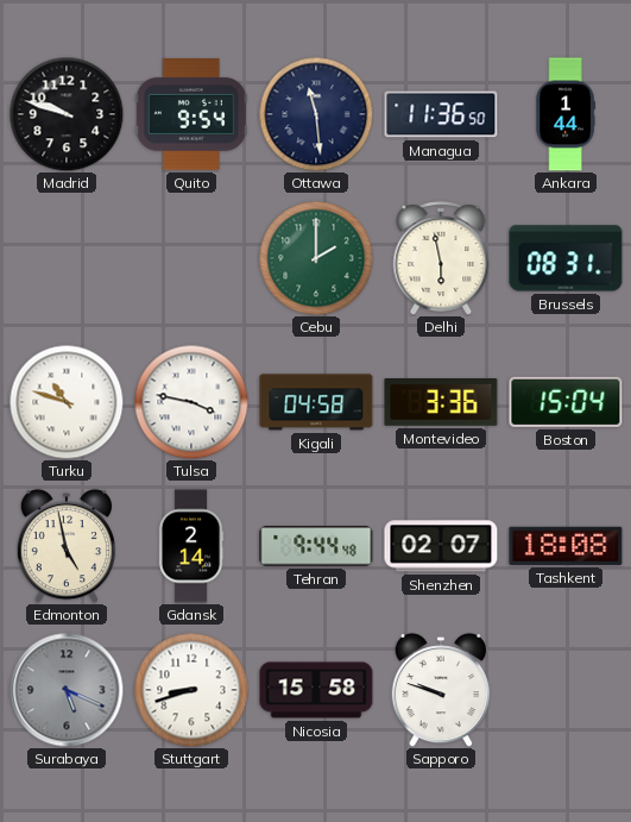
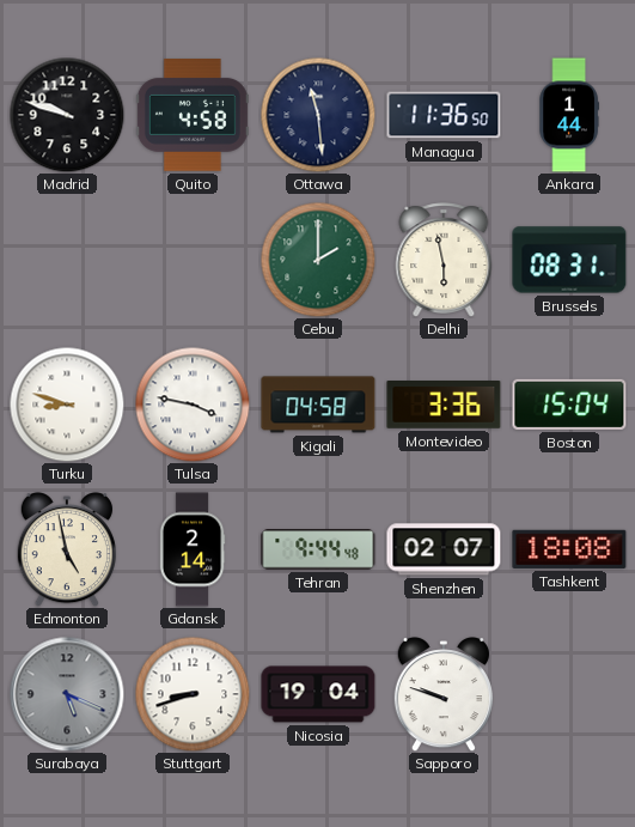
Quito: 9:54 -> 4:58 (193, 115)
Turku: 10:48 -> 8:48 (67, 405)
Nicosia: 15:58 -> 19:04 (318, 694)
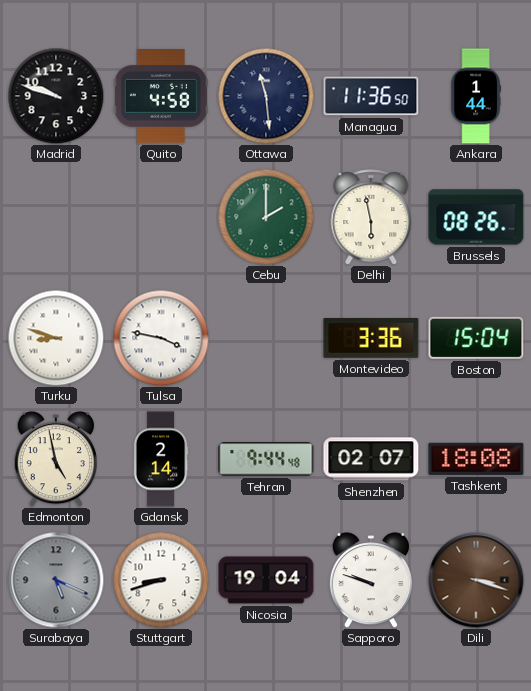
Brussels: 08:31 -> 08:26 (476, 217)
Kigali: 04:58 -> none (318, 405)
Dili: none -> 3:18 (476, 580)
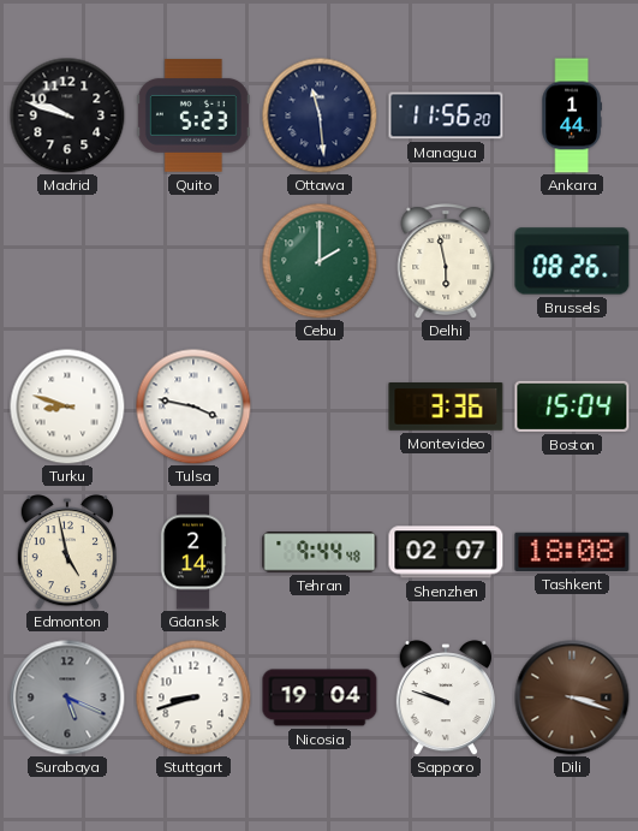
Quito: 4:58 -> 5:23 (193, 115)
Managua: 11:36 -> 11:56 (446, 115)
